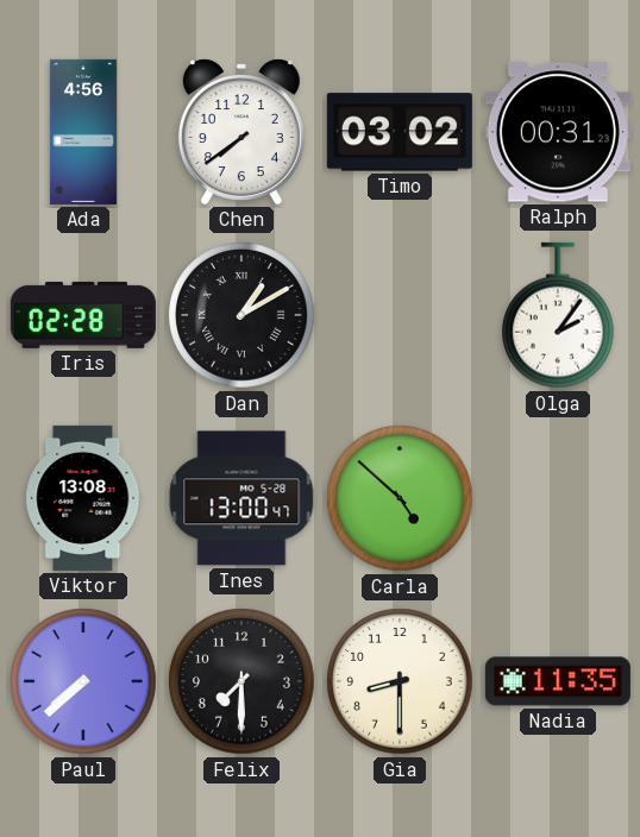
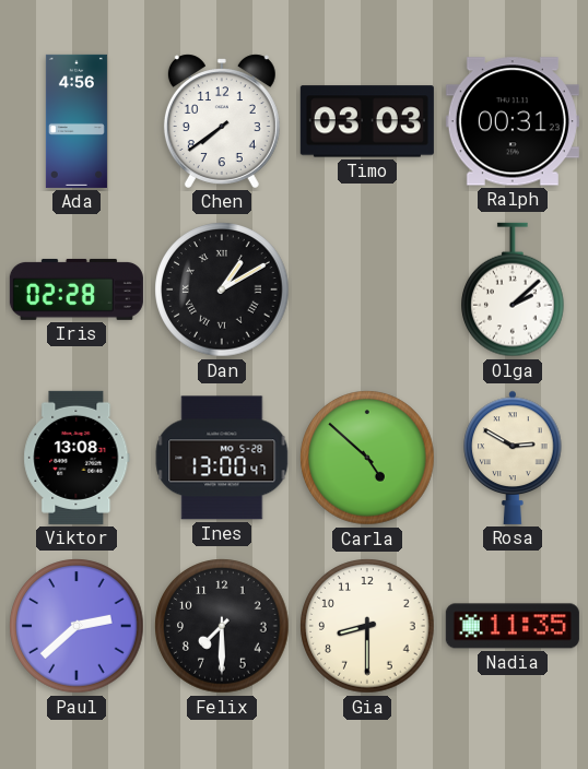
Timo: 03:02 -> 03:03 (367, 121)
Olga: 2:06 -> 2:08 (514, 289)
Rosa: none -> 2:50 (513, 458)
Paul: 7:38 -> 2:38 (77, 626)
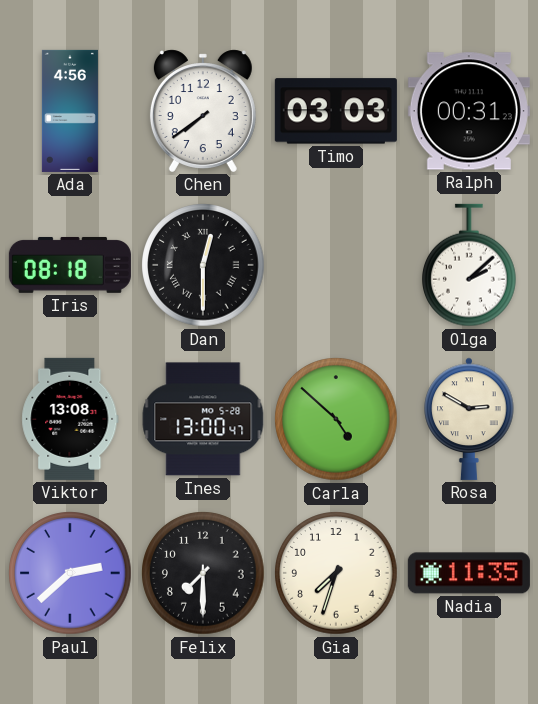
Iris: 02:28 -> 08:18 (70, 265)
Dan: 1:10 -> 12:30 (203, 265)
Gia: 8:30 -> 7:33 (336, 573)
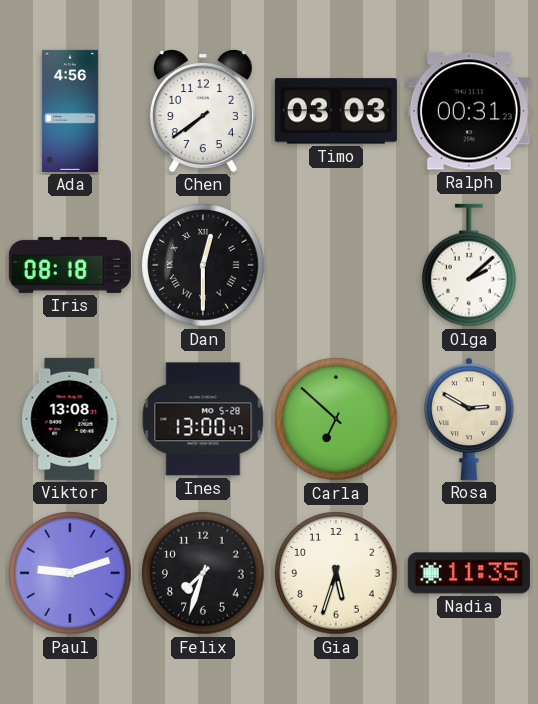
Carla: 4:52 -> 6:52 (336, 419)
Paul: 2:38 -> 9:12 (70, 573)
Felix: 7:30 -> 7:33 (203, 573)
Gia: 7:33 -> 5:33 (336, 573)
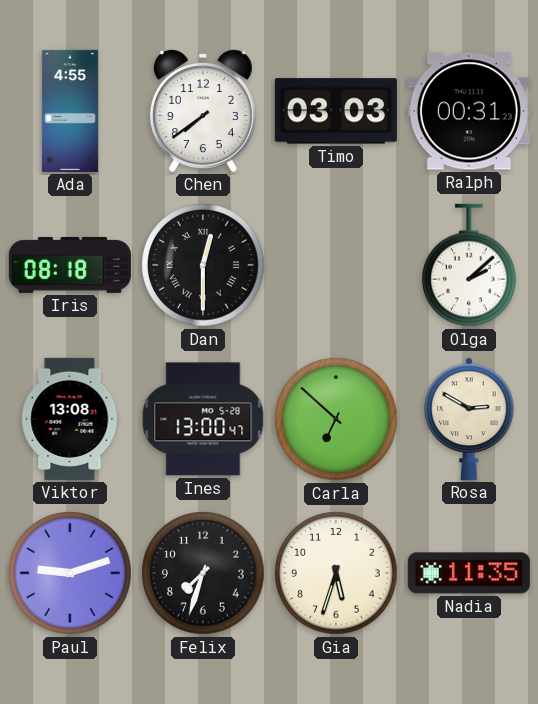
Ada: 4:56 -> 4:55 (70, 111)
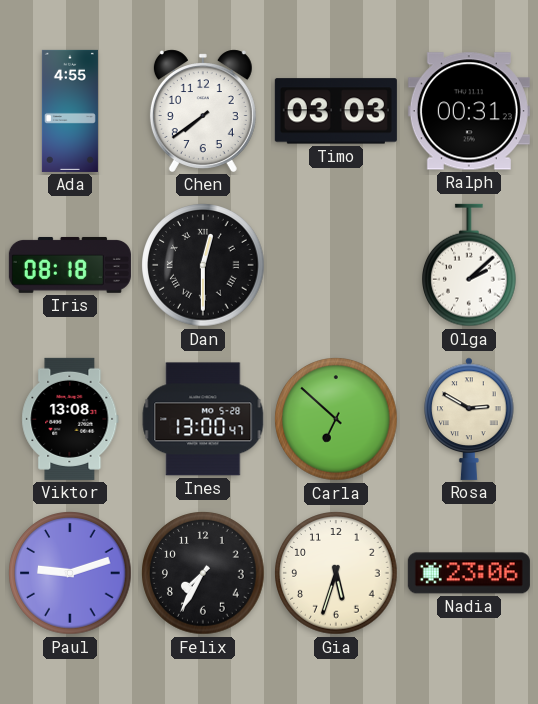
Felix: 7:33 -> 7:35 (203, 573)
Nadia: 11:35 -> 23:06 (469, 573)
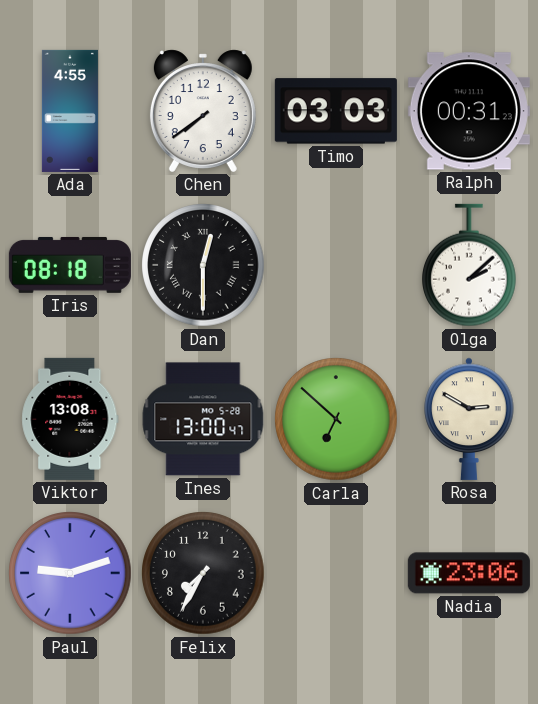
Gia: 5:33 -> none (336, 573)
